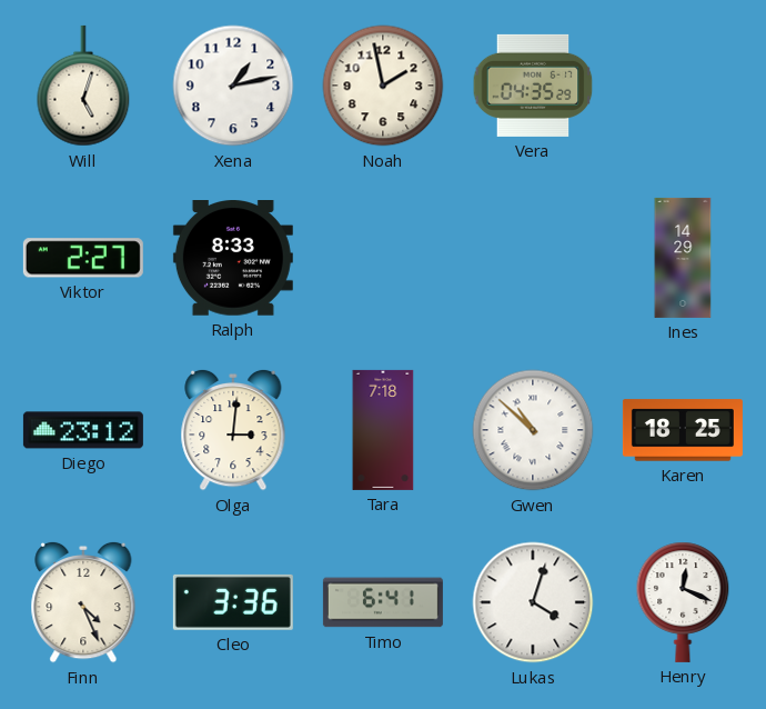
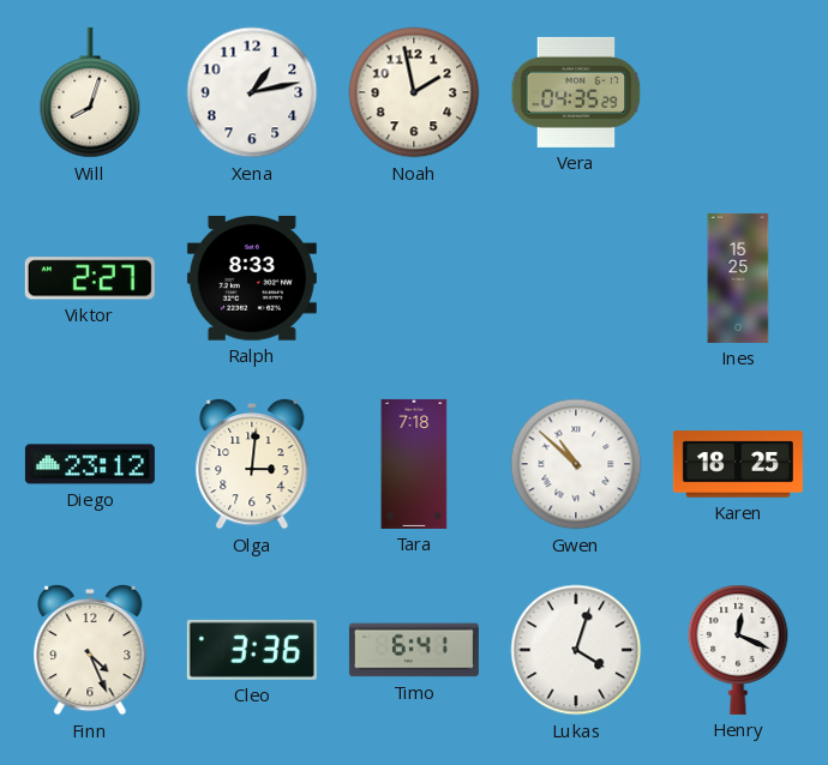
Will: 5:03 -> 8:03 (90, 92)
Ines: 14:29 -> 15:25 (738, 278)
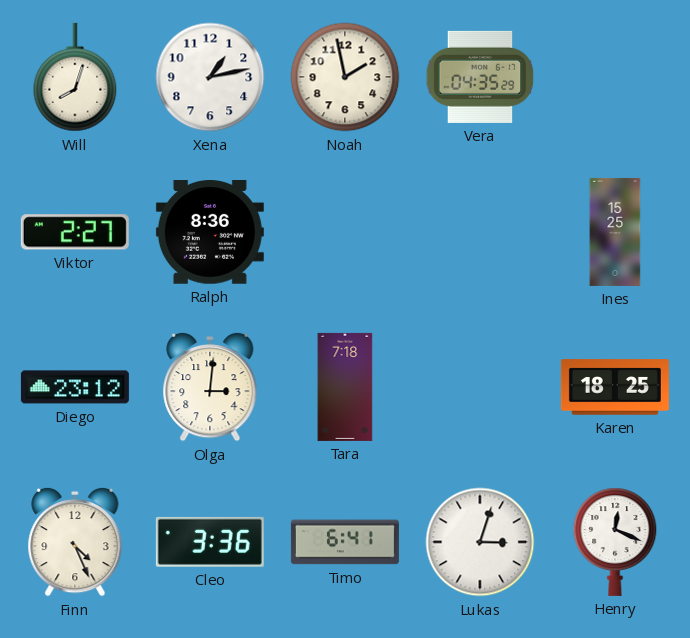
Ralph: 8:33 -> 8:36 (210, 232)
Gwen: 10:52 -> none (576, 464)
Lukas: 4:03 -> 3:03 (480, 542)
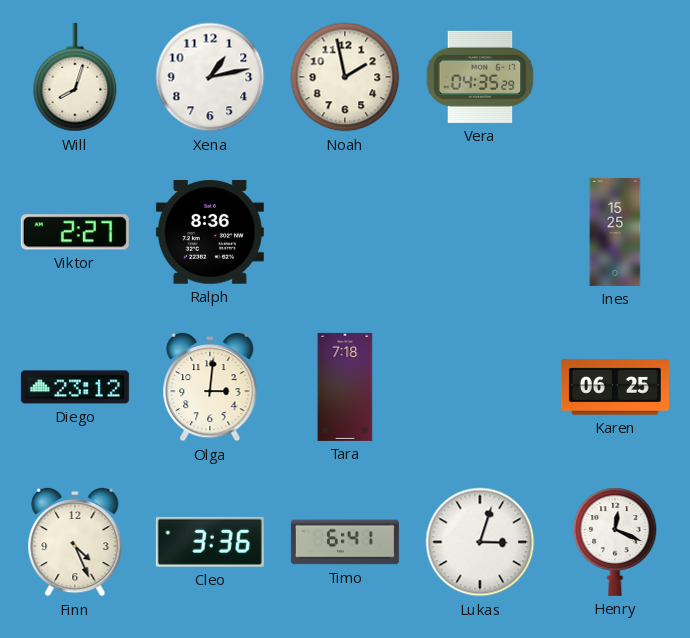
Karen: 18:25 -> 06:25 (615, 387)
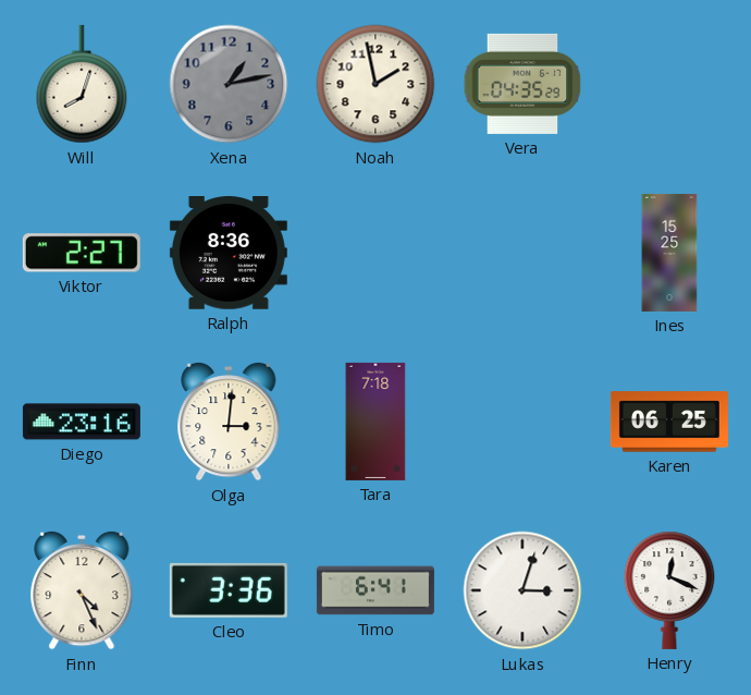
Xena dial: white -> grey (229, 84)
Diego: 23:12 -> 23:16 (82, 422)
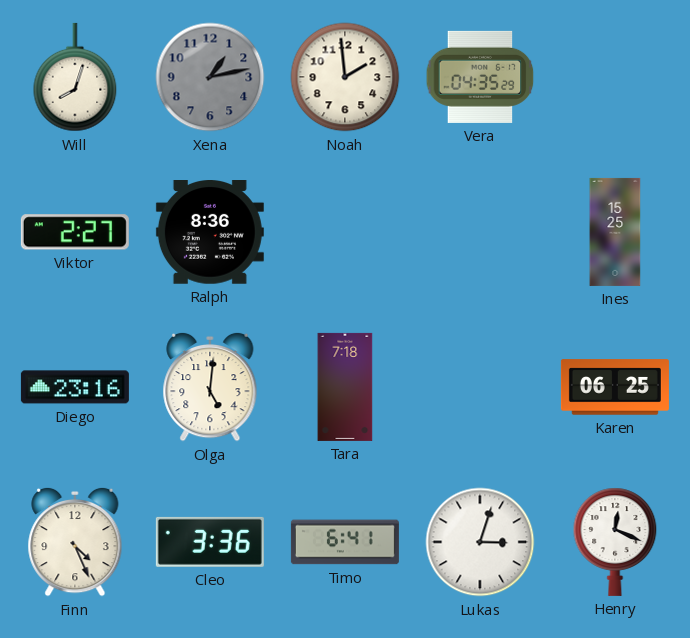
Noah: 1:58 -> 1:59 (345, 77)
Olga: 3:01 -> 5:01 (210, 387)
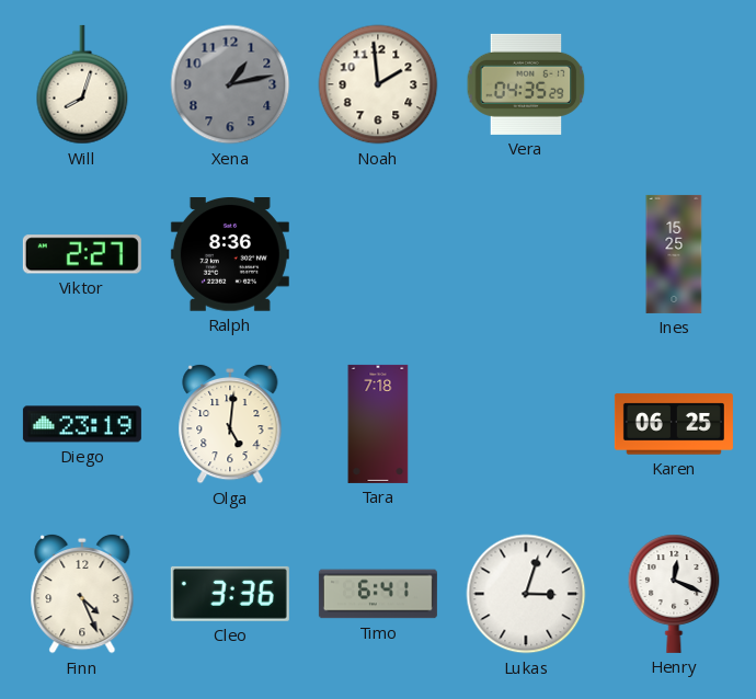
Diego: 23:16 -> 23:19 (82, 424)
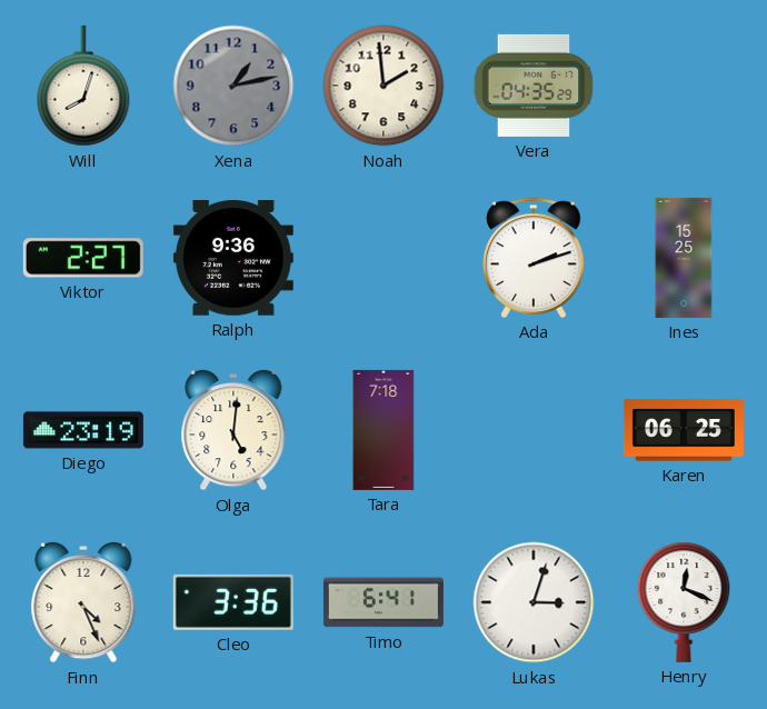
Ralph: 8:36 -> 9:36 (233, 258)
Ada: none -> 2:12 (534, 258)
